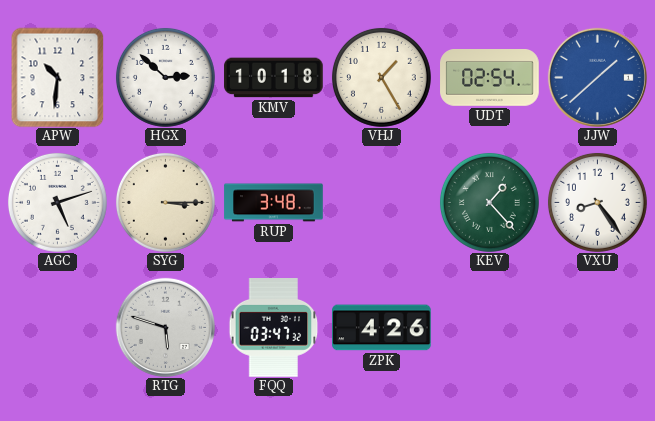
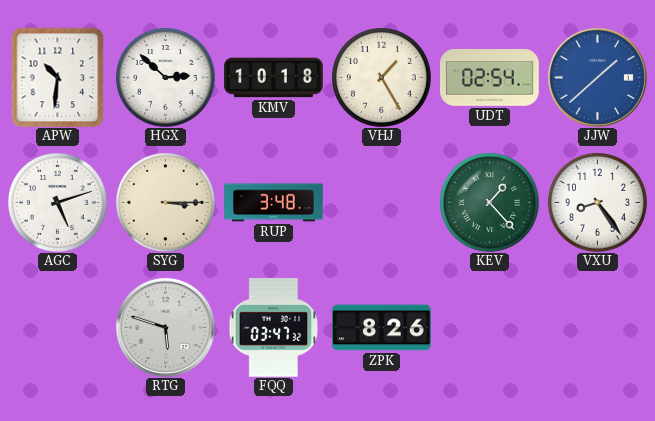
ZPK: 4:26 -> 8:26 (382, 328)
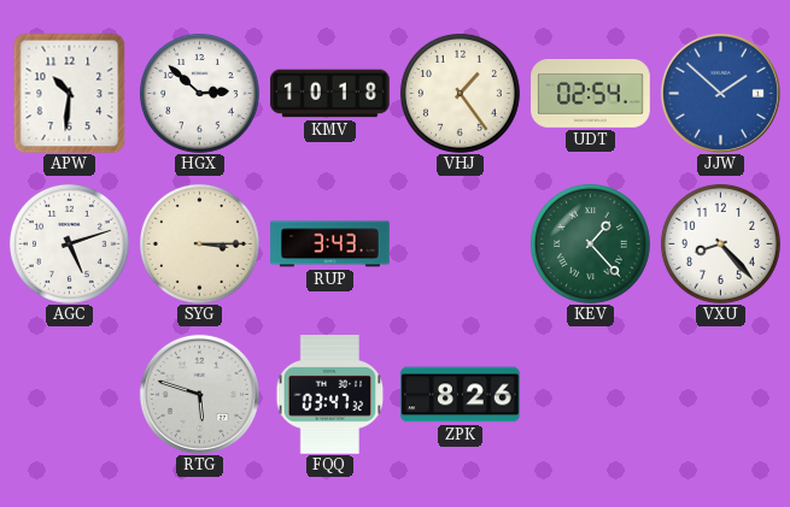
VHJ: 1:25 -> 1:24 (460, 93)
JJW: 1:38 -> 1:52 (720, 93)
RUP: 3:48 -> 3:43 (330, 244)
VXU: 8:24 -> 8:23 (720, 243)
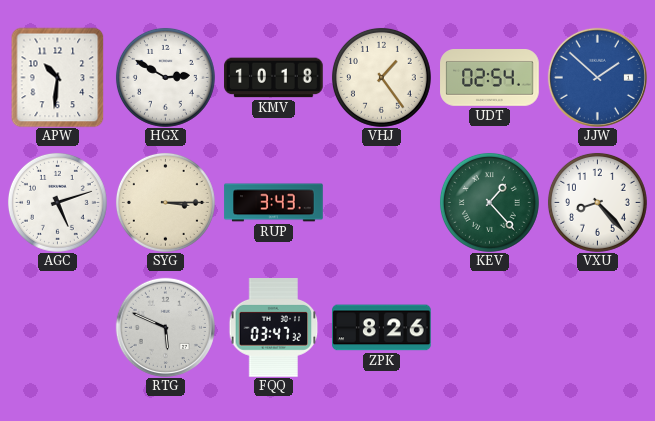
HGX: 2:52 -> 2:50 (165, 77)
RTG: 5:48 -> 5:49 (165, 327)
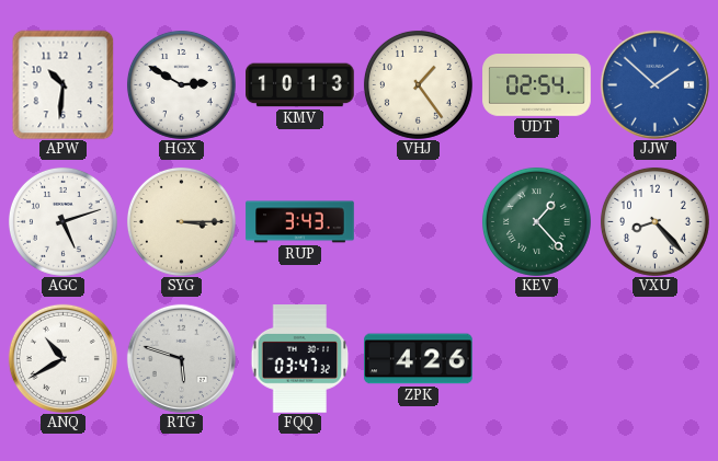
KMV: 10:18 -> 10:13 (300, 85)
ANQ: none -> 10:40 (62, 358)
RTG: 5:49 -> 5:48 (181, 358)
ZPK: 8:26 -> 4:26 (419, 359)
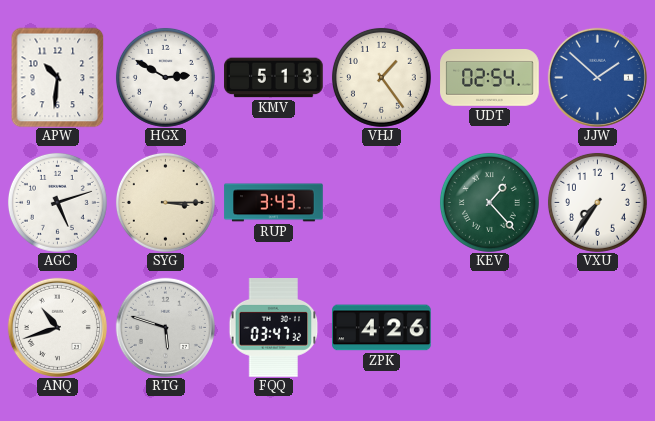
KMV: 10:13 -> 5:13 (274, 78)
VXU: 8:23 -> 7:36 (597, 202)
ANQ: 10:40 -> 10:42 (57, 327)
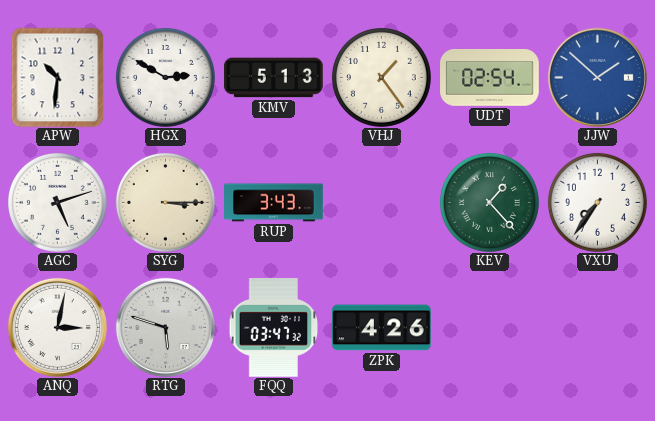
ANQ: 10:42 -> 3:02 (57, 327)
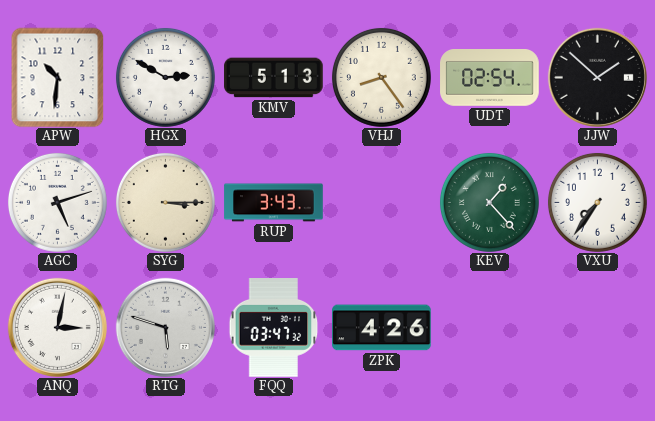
VHJ: 1:24 -> 8:24 (381, 77)
JJW dial: blue -> black (597, 77)
